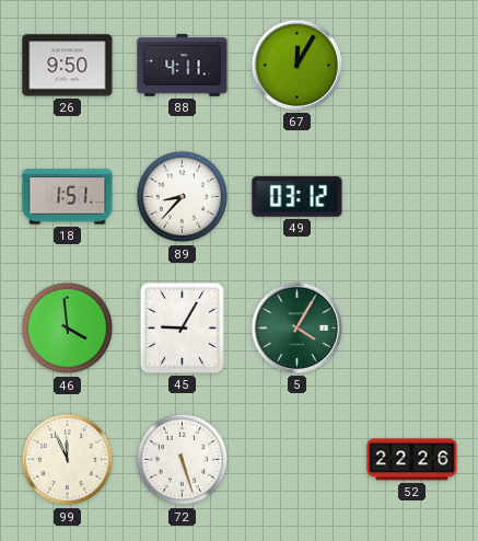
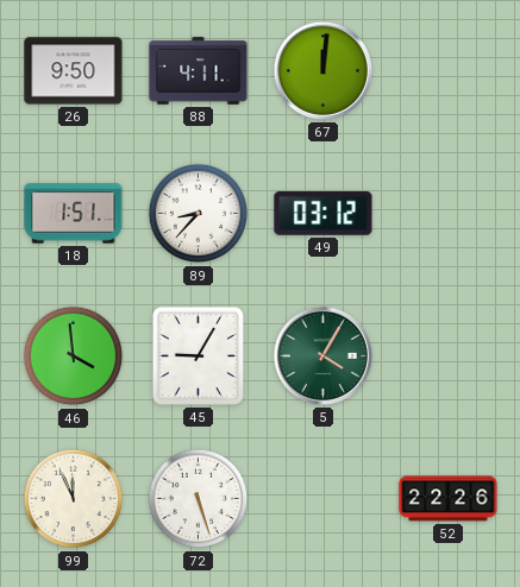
67: 12:05 -> 12:01 (322, 70)
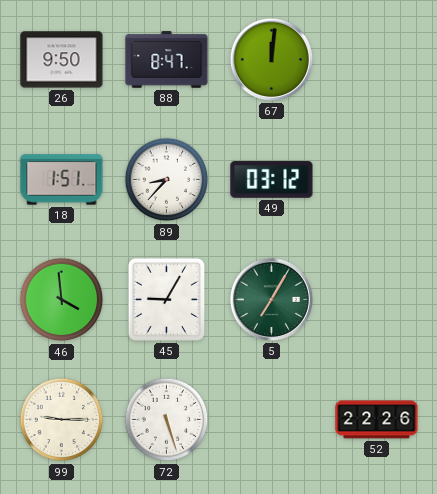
88: 4:11 -> 8:47 (167, 60)
5: 4:05 -> 7:05 (271, 299)
99: 11:56 -> 9:15 (62, 420)
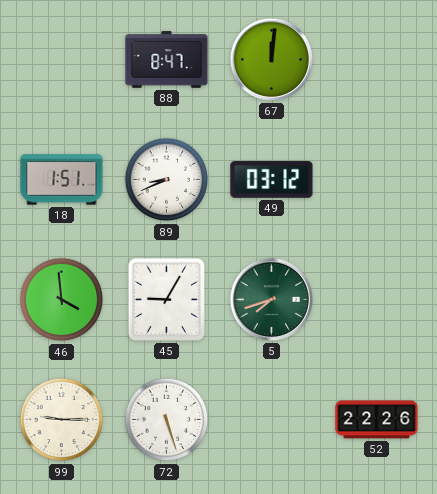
26: 9:50 -> none (62, 60)
89: 8:37 -> 8:41 (167, 180)
5: 7:05 -> 7:42 (271, 299)
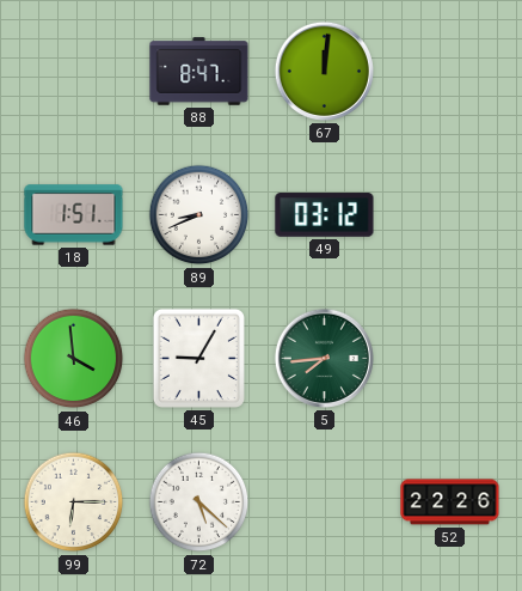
5: 7:42 -> 7:44 (324, 358)
99: 9:15 -> 6:15 (74, 502)
72: 5:27 -> 5:22 (199, 502)
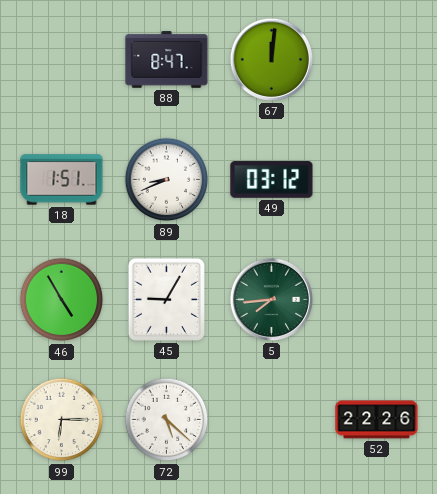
46: 3:59 -> 4:55 (62, 300)
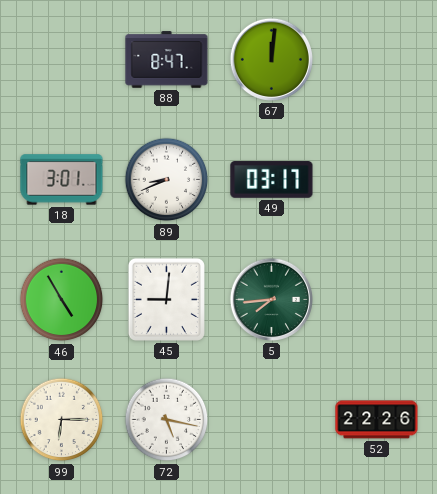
18: 1:51 -> 3:01 (62, 180)
49: 03:12 -> 03:17 (272, 180)
45: 9:05 -> 9:01 (166, 299)
72: 5:22 -> 5:17 (167, 420)
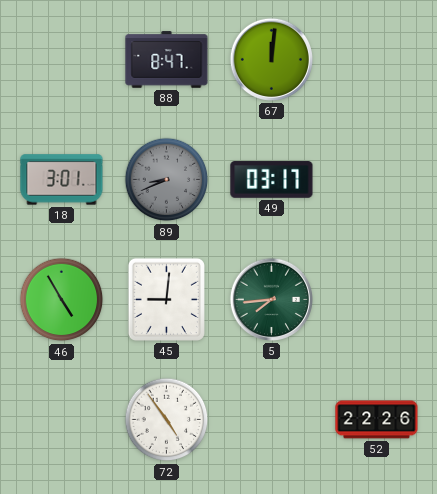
89 dial: white -> grey (167, 180)
99: 6:15 -> none (62, 420)
72: 5:17 -> 4:54 (167, 420)
